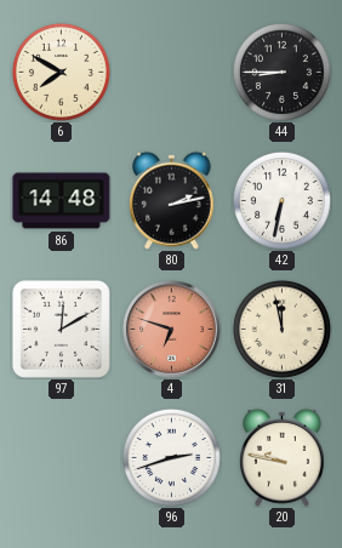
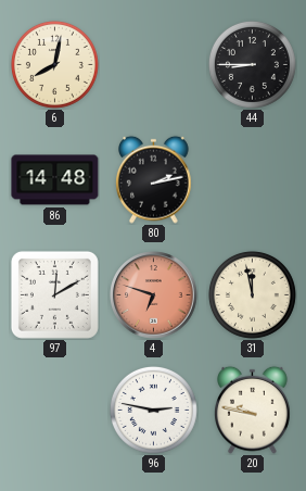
6: 7:50 -> 8:02 (54, 64)
42: 6:32 -> none (281, 200)
96: 2:42 -> 2:47 (153, 410)
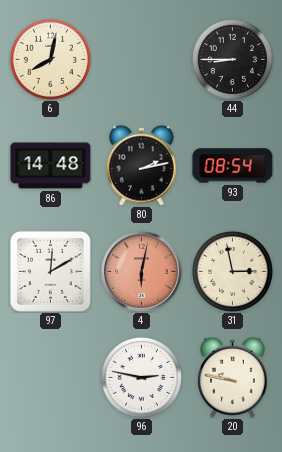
93: none -> 08:54 (233, 166)
4: 6:48 -> 6:02 (142, 272)
31: 11:58 -> 2:58 (232, 271)
